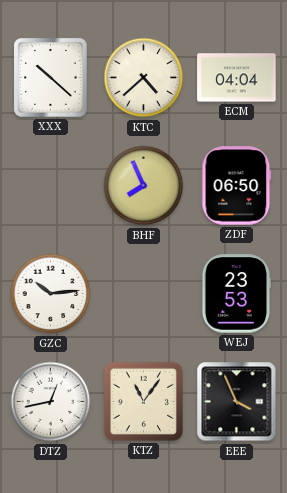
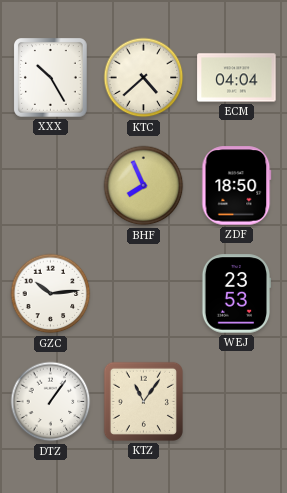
XXX: 10:22 -> 10:25 (51, 78)
ZDF: 06:50 -> 18:50 (237, 186)
DTZ: 12:43 -> 1:06 (51, 402)
EEE: 3:56 -> none (237, 402)
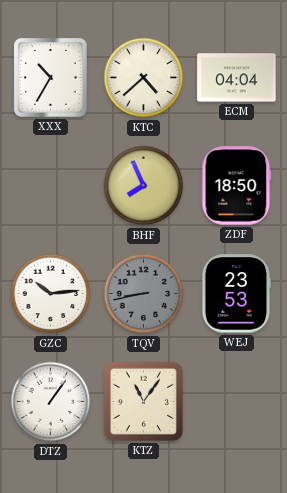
XXX: 10:25 -> 10:35 (51, 78)
TQV: none -> 8:43 (144, 294)
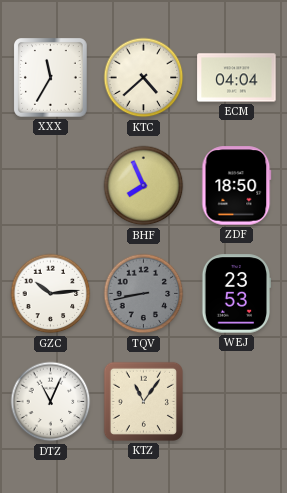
XXX: 10:35 -> 11:35 (51, 78)
DTZ: 1:06 -> 11:04 (51, 402)
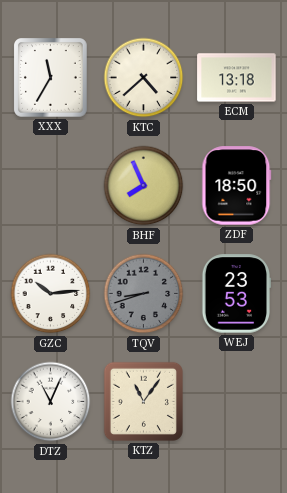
ECM: 04:04 -> 13:18 (237, 78)
TQV: 8:43 -> 8:42 (144, 294)
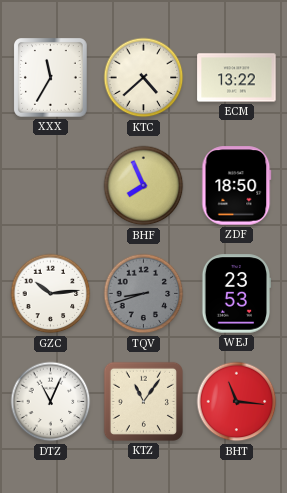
ECM: 13:18 -> 13:22 (237, 78)
BHT: none -> 11:16 (237, 402)
